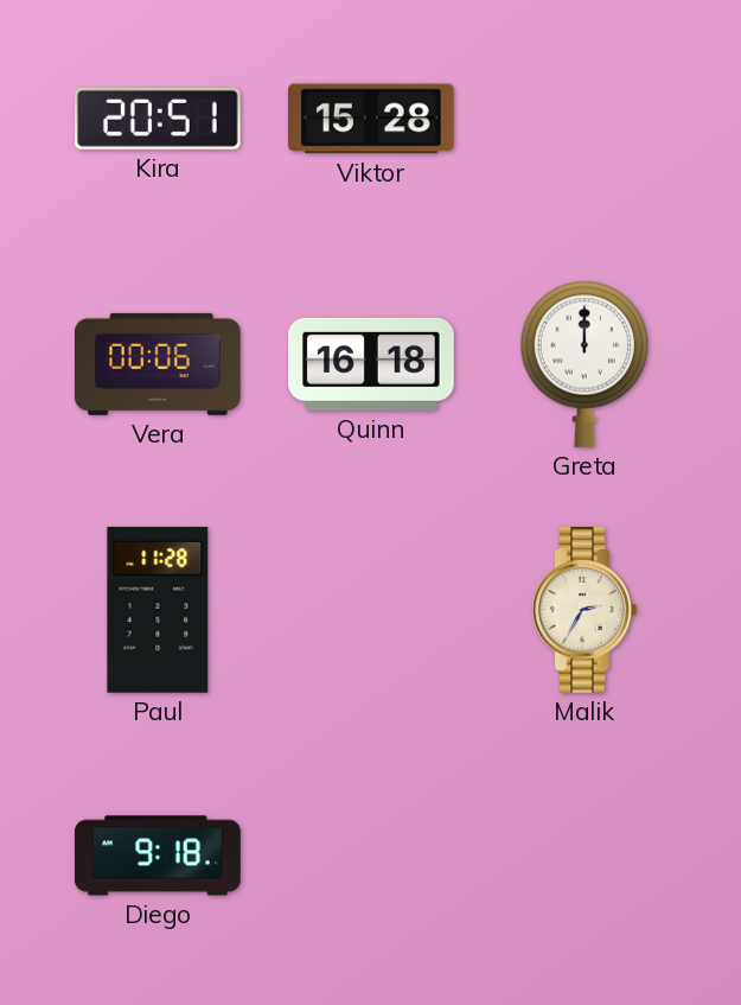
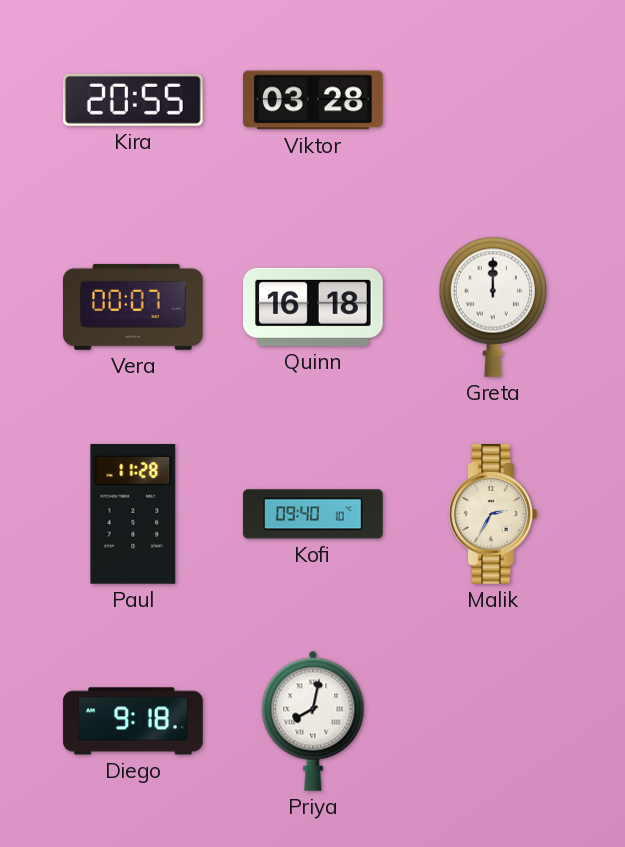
Kira: 20:51 -> 20:55 (133, 100)
Viktor: 15:28 -> 03:28 (314, 100)
Vera: 00:06 -> 00:07 (134, 307)
Kofi: none -> 09:40 (313, 514)
Priya: none -> 8:02 (313, 721)
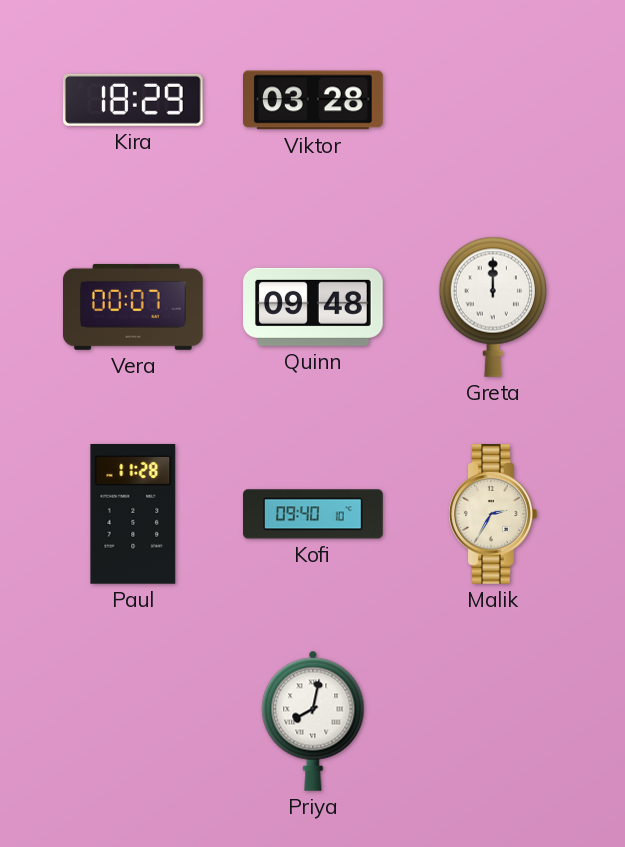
Kira: 20:55 -> 18:29 (133, 100)
Quinn: 16:18 -> 09:48 (314, 307)
Diego: 9:18 -> none (133, 721)
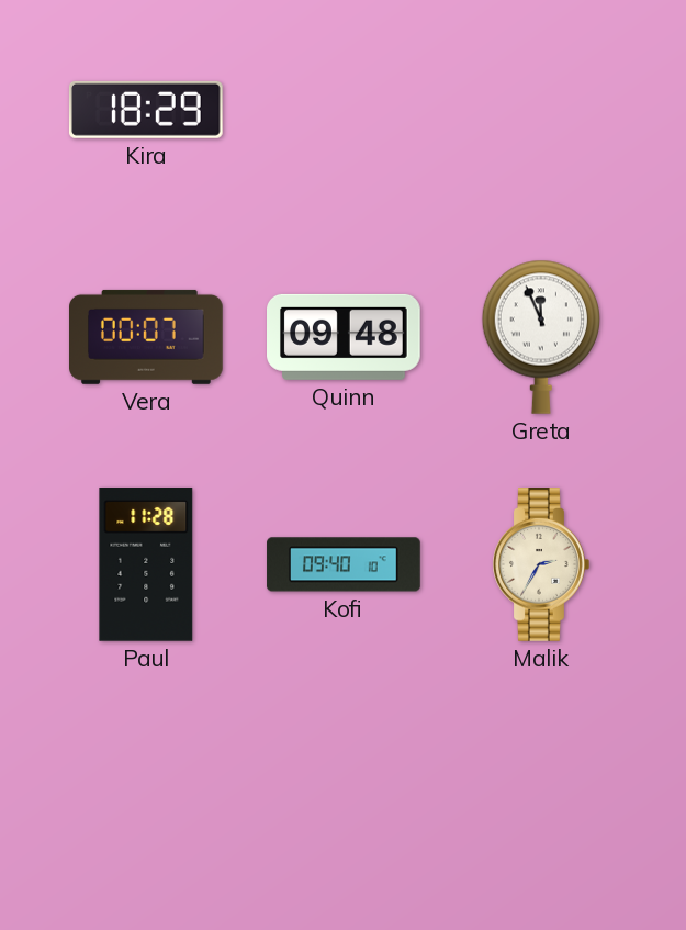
Viktor: 03:28 -> none (314, 100)
Greta: 12:00 -> 11:56 (540, 337)
Priya: 8:02 -> none (313, 721)
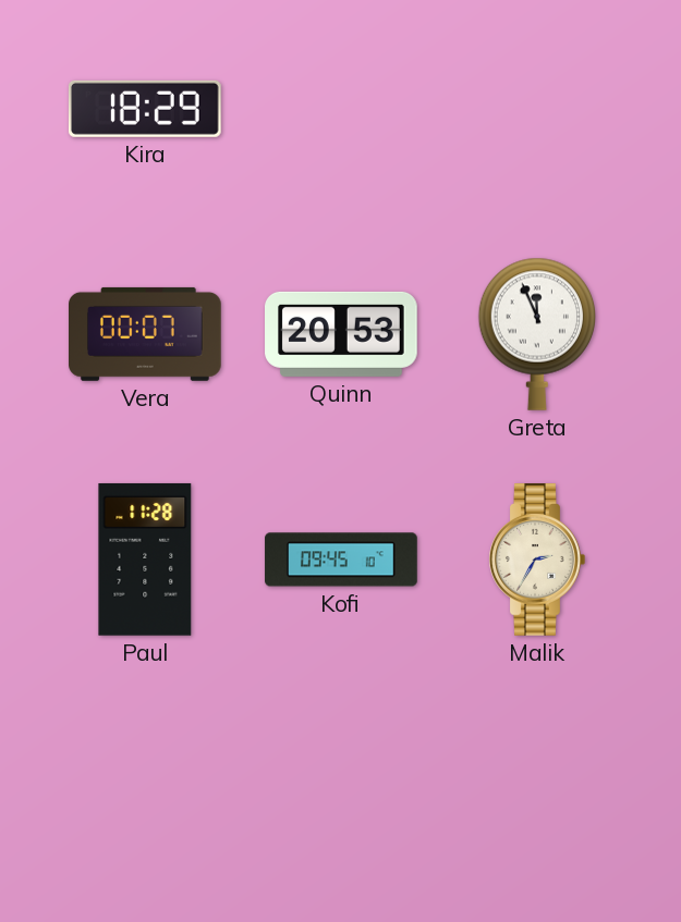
Quinn: 09:48 -> 20:53 (342, 334)
Kofi: 09:40 -> 09:45 (341, 560)
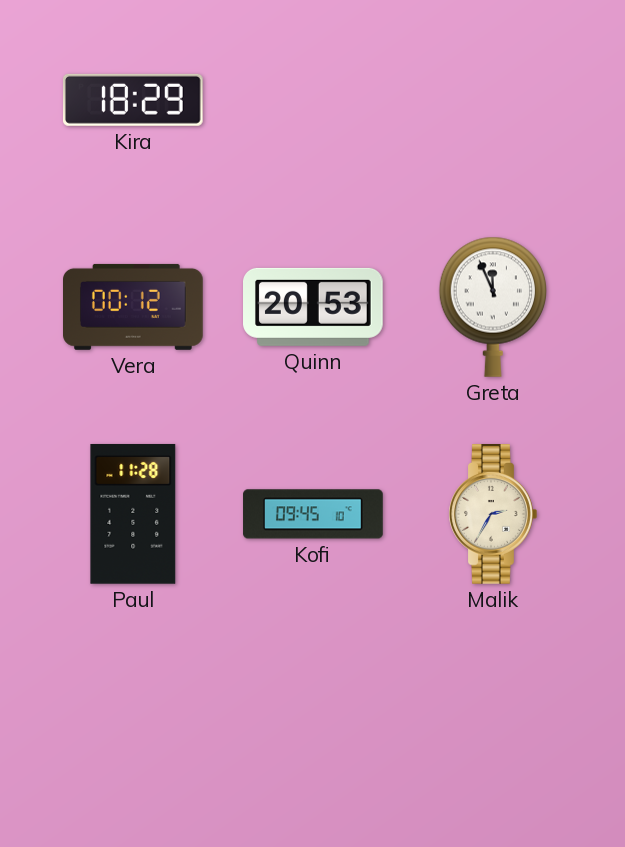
Vera: 00:07 -> 00:12 (134, 307)
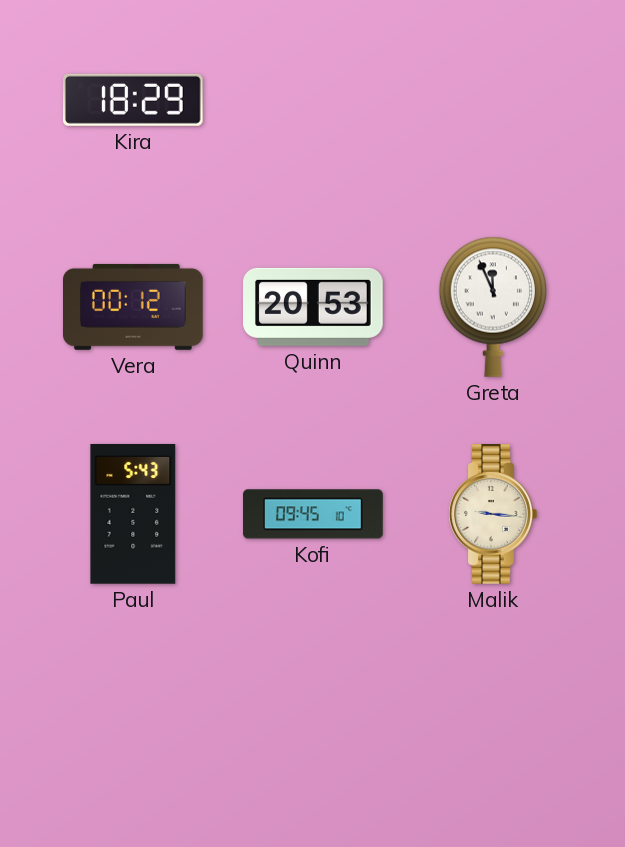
Paul: 11:28 -> 5:43 (133, 514)
Malik: 2:35 -> 9:16 (493, 515)
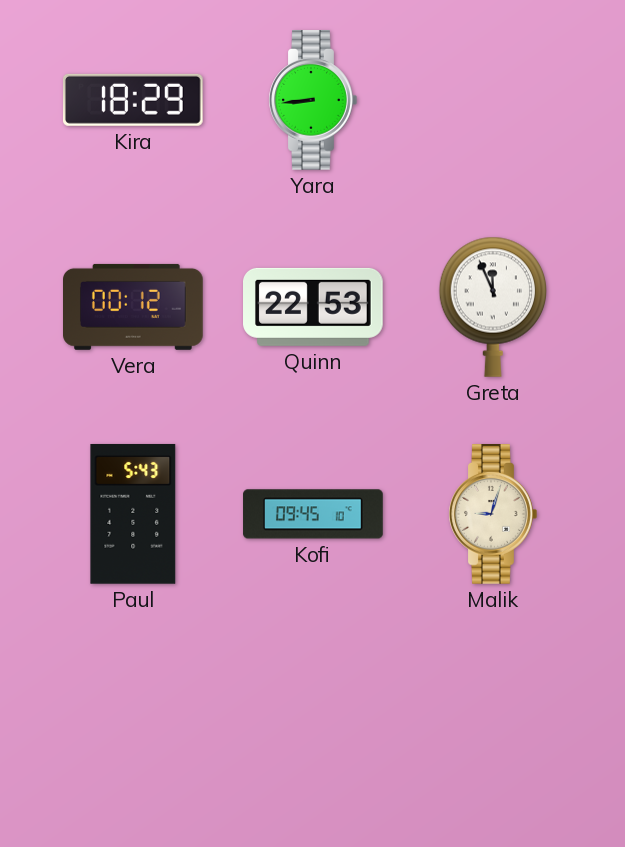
Yara: none -> 8:44 (313, 101)
Quinn: 20:53 -> 22:53 (314, 307)
Malik: 9:16 -> 9:03 (493, 515)
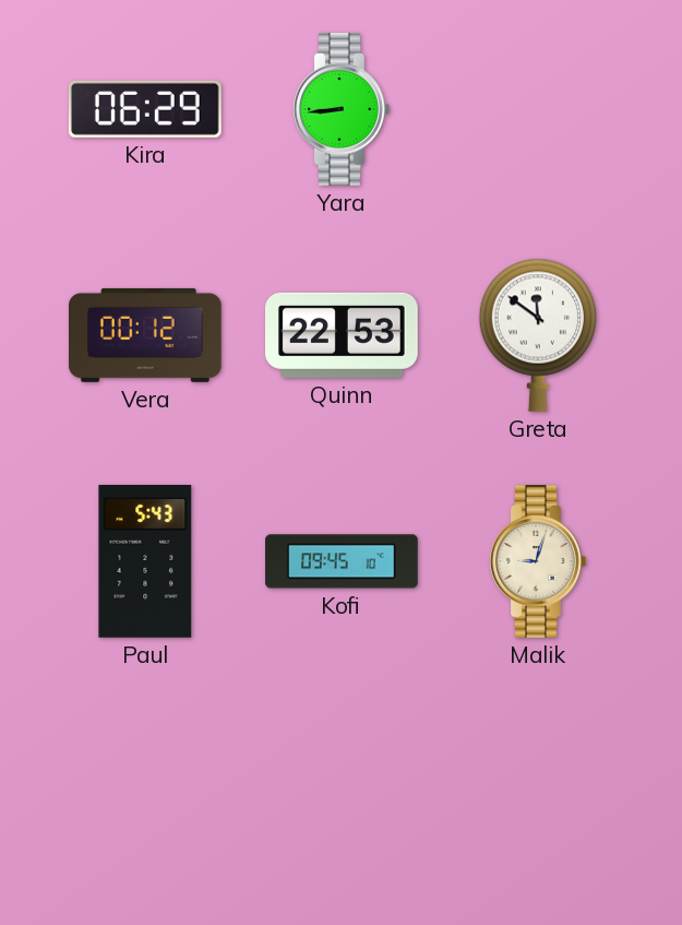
Kira: 18:29 -> 06:29 (145, 109)
Greta: 11:56 -> 11:51 (537, 335)
